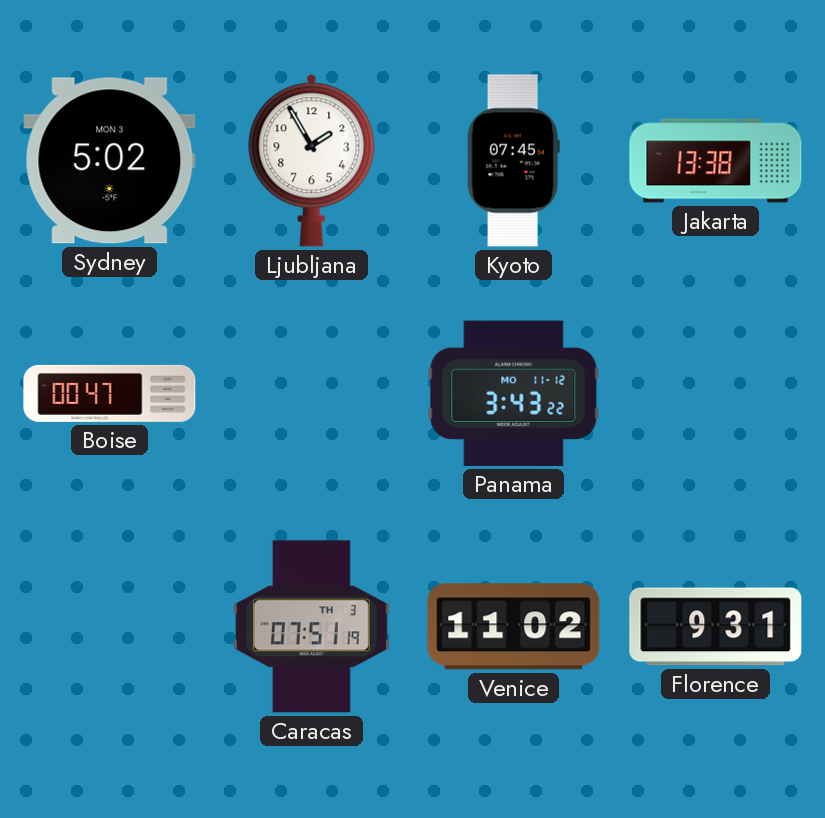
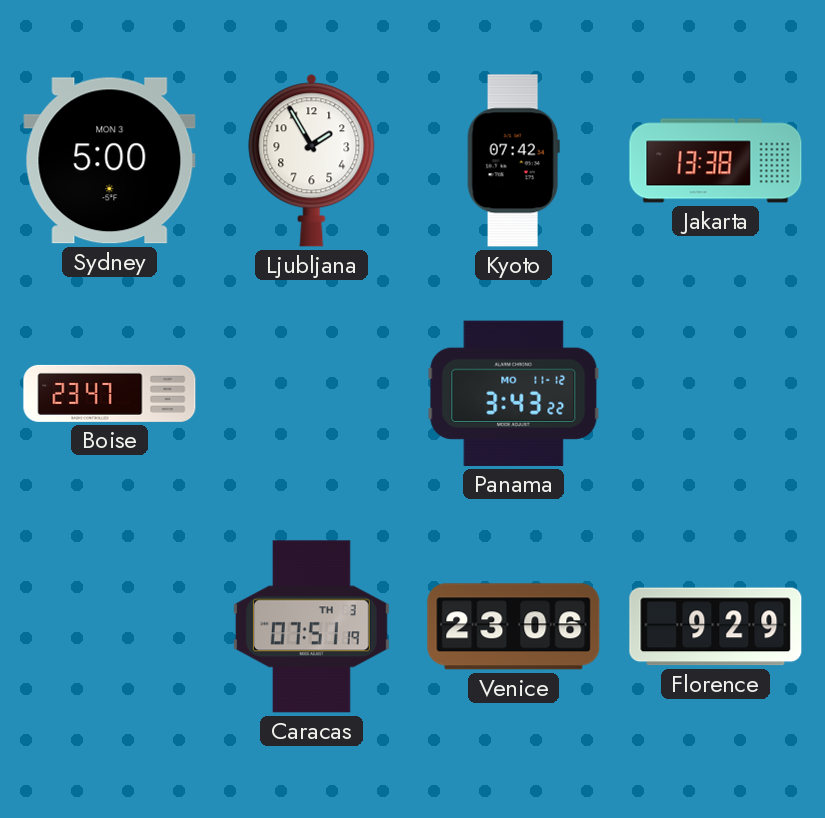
Sydney: 5:02 -> 5:00 (110, 161)
Kyoto: 07:45 -> 07:42 (513, 161)
Boise: 00:47 -> 23:47 (110, 393)
Venice: 11:02 -> 23:06 (514, 627)
Florence: 9:31 -> 9:29 (716, 627)
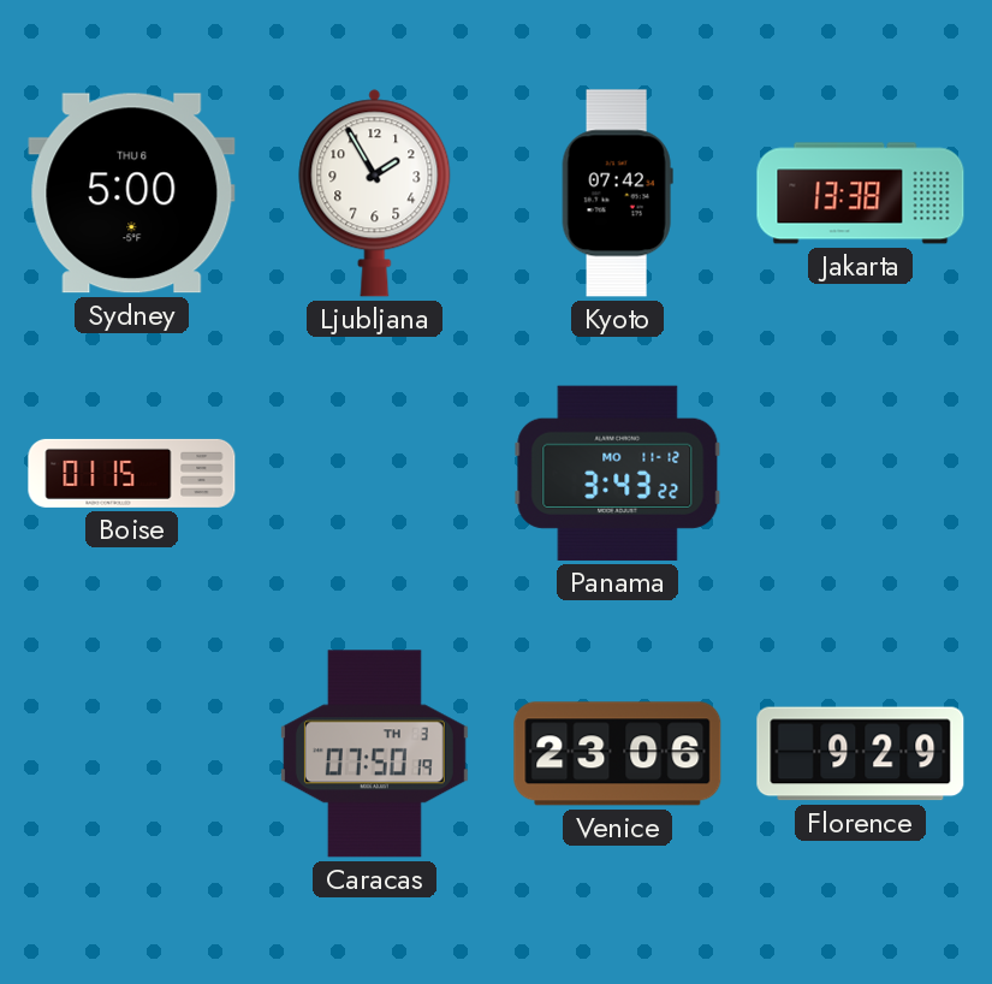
Sydney date: MON 3 -> THU 6 (132, 194)
Boise: 23:47 -> 01:15 (132, 473)
Caracas: 07:51 -> 07:50 (374, 754)
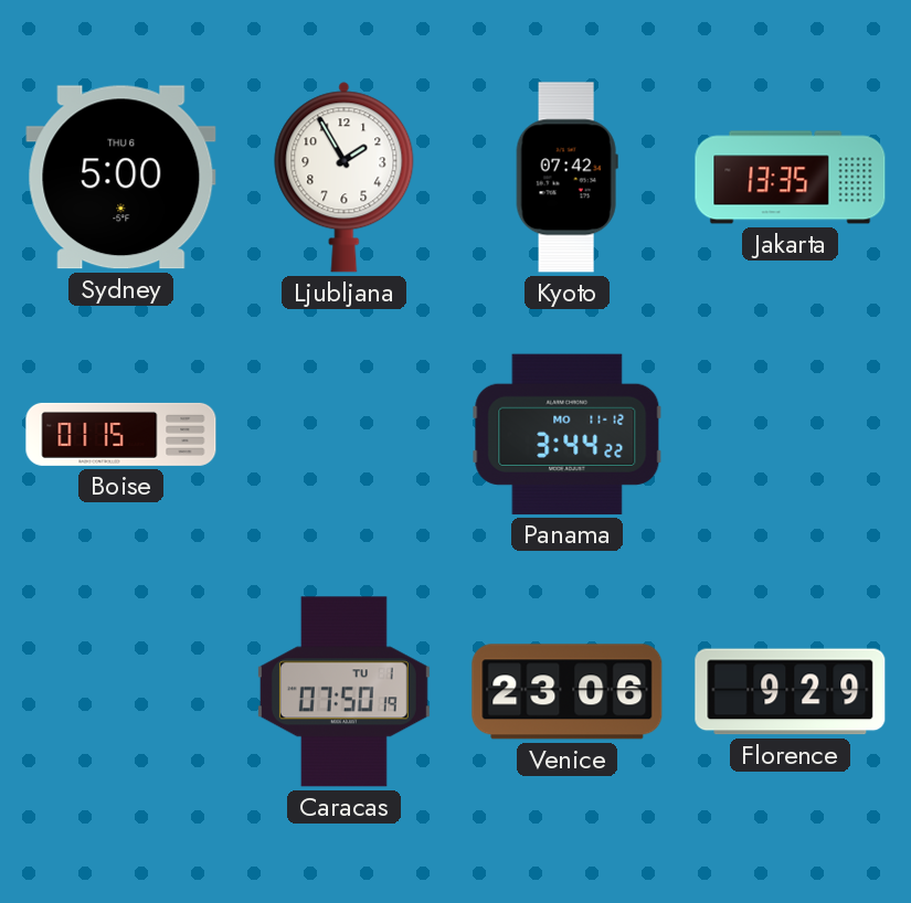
Jakarta: 13:38 -> 13:35 (791, 178)
Panama: 3:43 -> 3:44 (568, 434)
Caracas date: TH 3 -> TU 1 (343, 692)
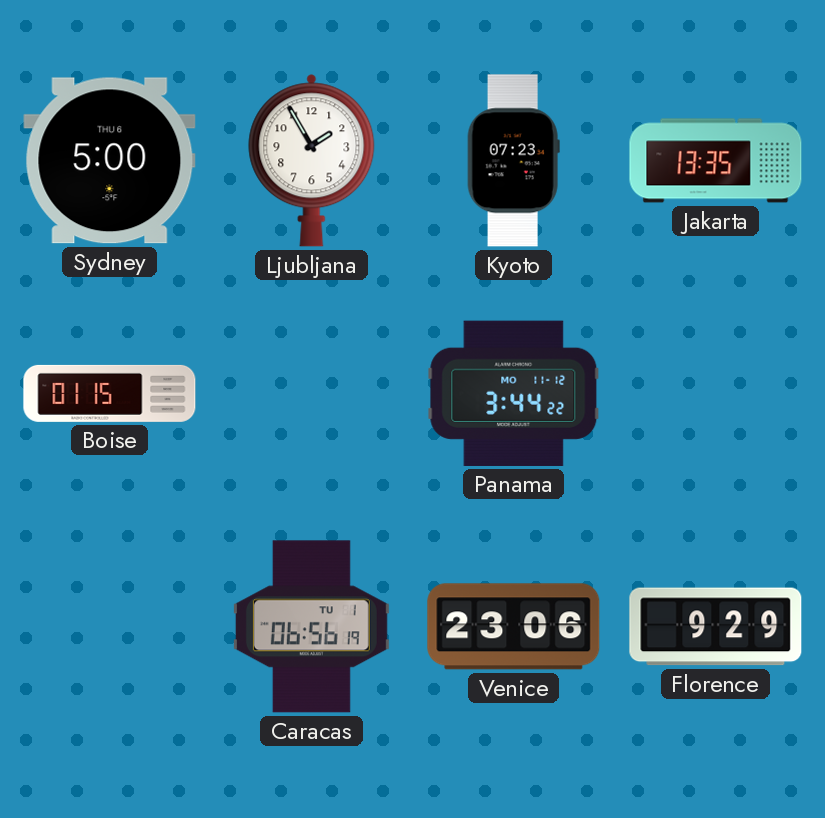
Kyoto: 07:42 -> 07:23 (513, 161)
Caracas: 07:50 -> 06:56 (311, 627)
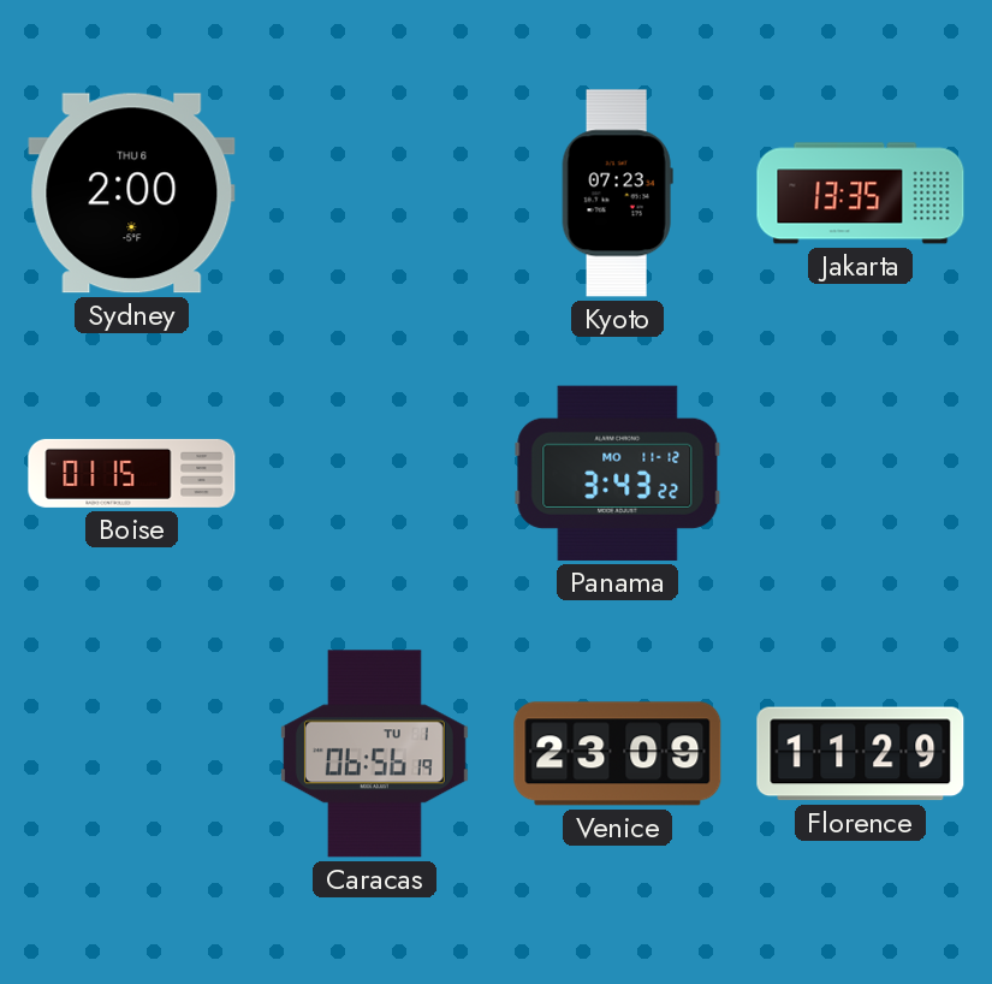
Sydney: 5:00 -> 2:00 (132, 194)
Ljubljana: 1:55 -> none (312, 161)
Panama: 3:44 -> 3:43 (618, 473)
Venice: 23:06 -> 23:09 (618, 754)
Florence: 9:29 -> 11:29 (861, 754)
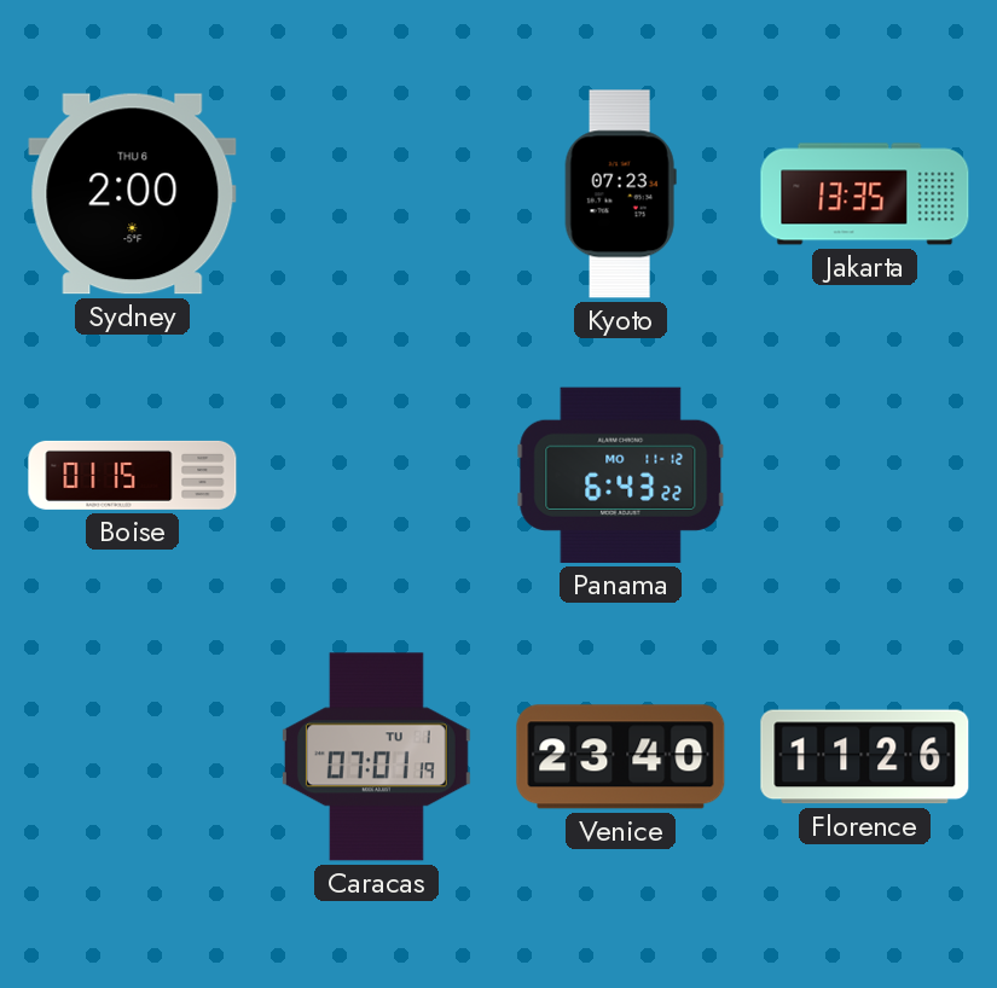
Panama: 3:43 -> 6:43 (621, 475)
Caracas: 06:56 -> 07:01 (376, 757)
Venice: 23:09 -> 23:40 (621, 757)
Florence: 11:29 -> 11:26 (865, 757)
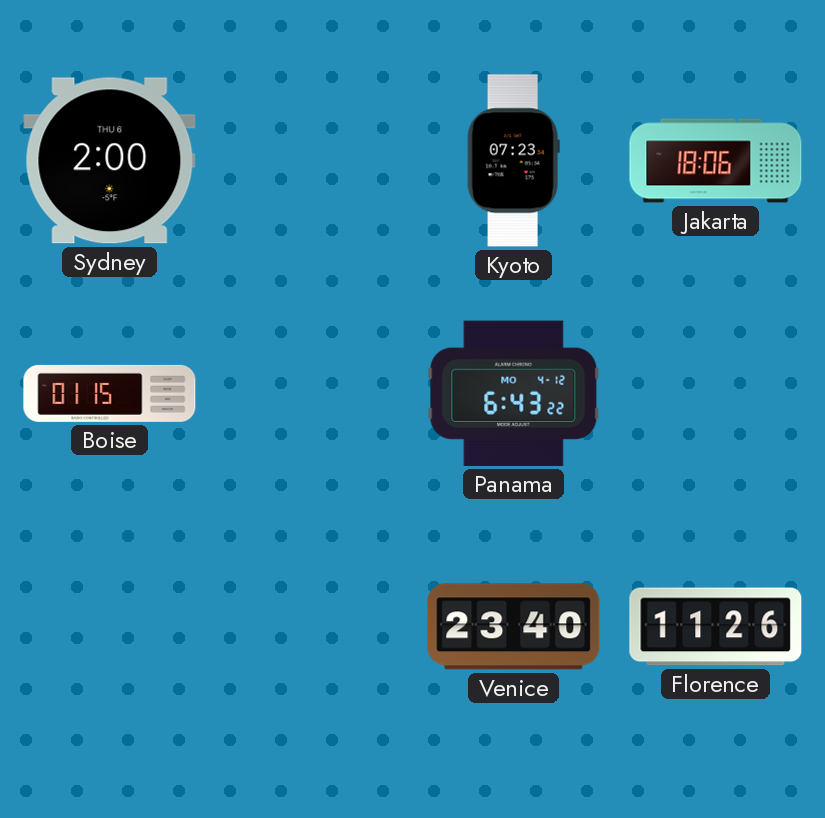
Jakarta: 13:35 -> 18:06 (716, 161)
Panama date: MO 11-12 -> MO 4-12 (514, 393)
Caracas: 07:01 -> none (376, 757)
